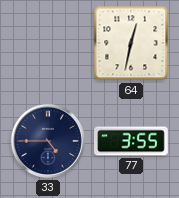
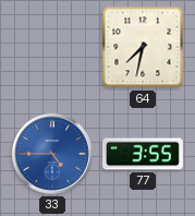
64: 12:32 -> 7:32 (143, 47)
33 dial: navy -> blue (52, 154)
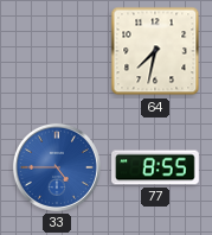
77: 3:55 -> 8:55 (155, 167)
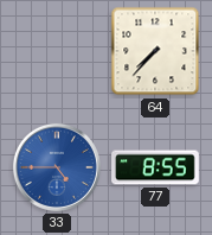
64: 7:32 -> 7:37 (155, 51)
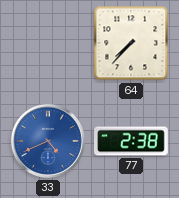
33: 4:45 -> 4:41 (48, 141)
77: 8:55 -> 2:38 (131, 141)
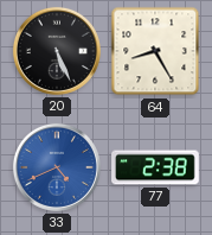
20: none -> 5:26 (57, 51)
64: 7:37 -> 8:25 (155, 51)
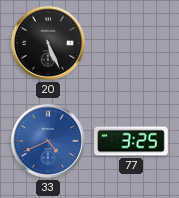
64: 8:25 -> none (155, 51)
77: 2:38 -> 3:25 (131, 141)
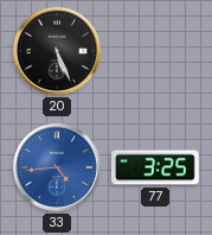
33: 4:41 -> 4:44 (57, 167)
